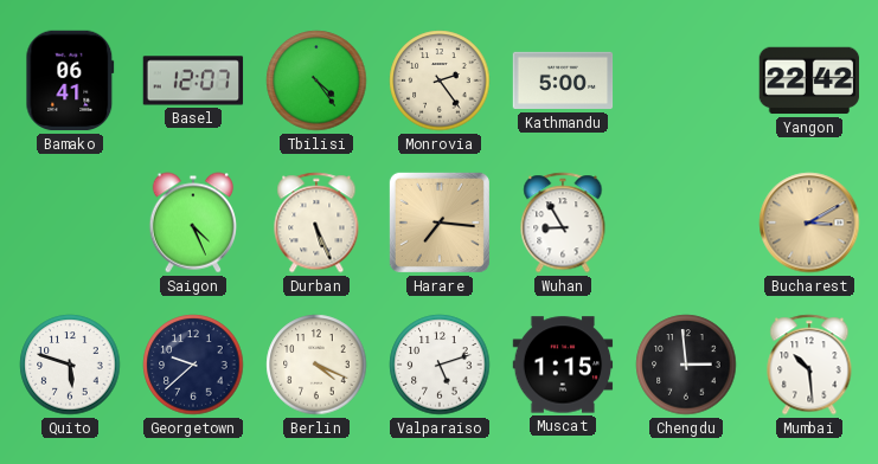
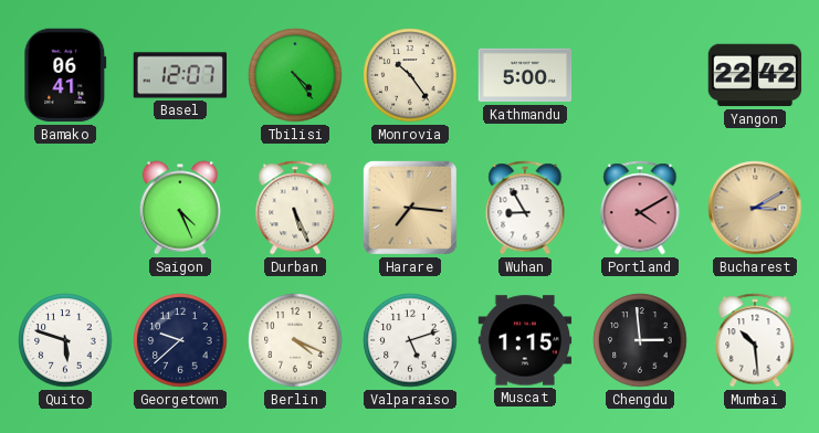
Monrovia: 2:24 -> 10:24 (410, 75)
Portland: none -> 4:10 (640, 208)
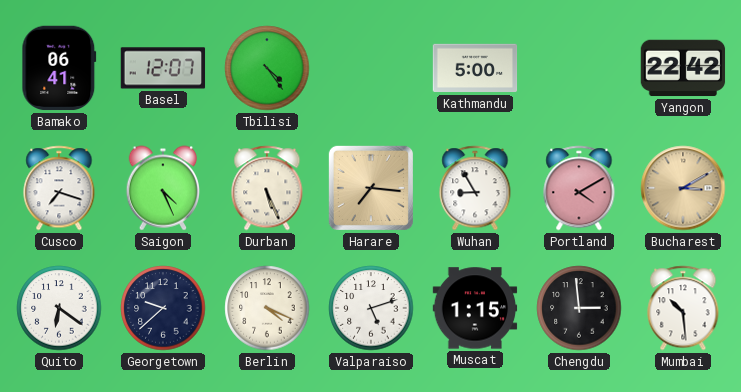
Monrovia: 10:24 -> none (410, 75)
Cusco: none -> 7:18 (59, 188)
Quito: 5:48 -> 6:21 (59, 308)
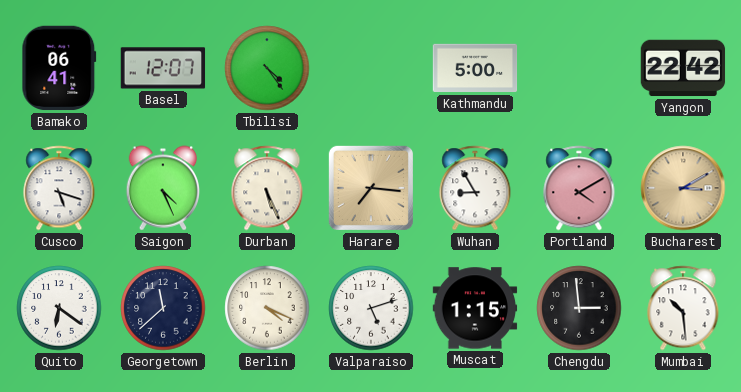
Cusco: 7:18 -> 5:18 (59, 188)
Georgetown: 9:38 -> 11:38 (163, 308)
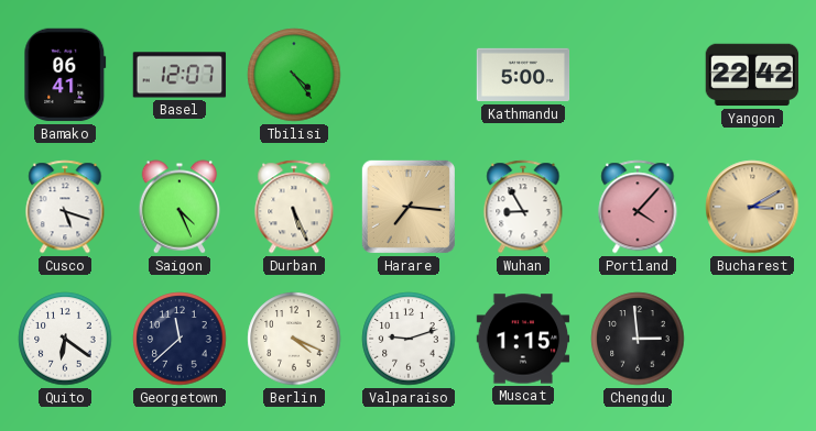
Portland: 4:10 -> 4:07 (638, 207)
Valparaiso: 5:12 -> 9:12 (409, 339)
Mumbai: 10:29 -> none (683, 308)
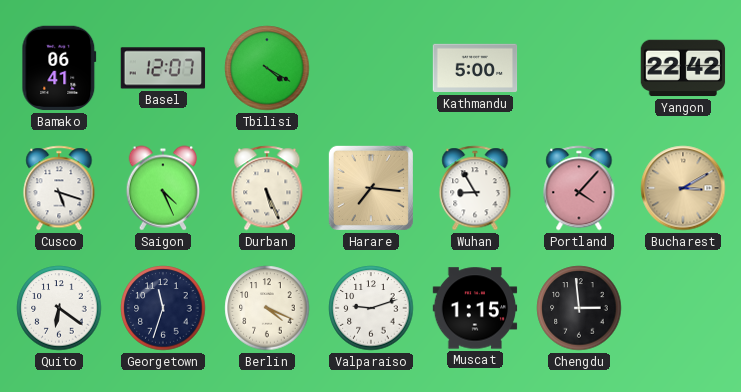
Tbilisi: 4:24 -> 4:20 (267, 68)
Georgetown: 11:38 -> 11:33 (163, 308)
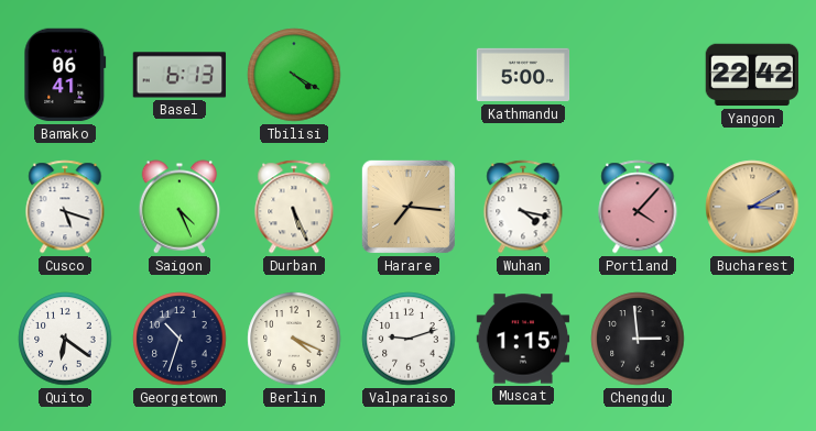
Basel: 12:07 -> 6:13 (179, 75)
Wuhan: 8:55 -> 4:17 (523, 207)
Georgetown: 11:33 -> 10:33 (179, 339)
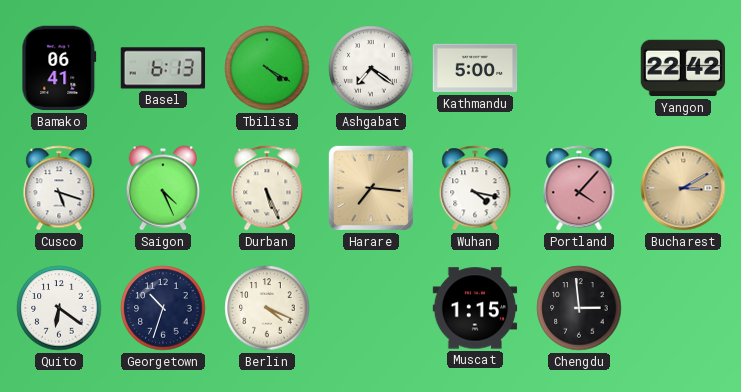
Ashgabat: none -> 7:21 (371, 68)
Valparaiso: 9:12 -> none (409, 339)
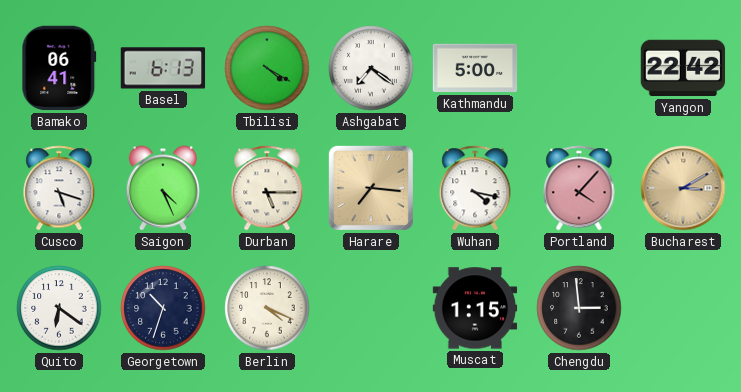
Durban: 5:26 -> 5:15 (267, 188)
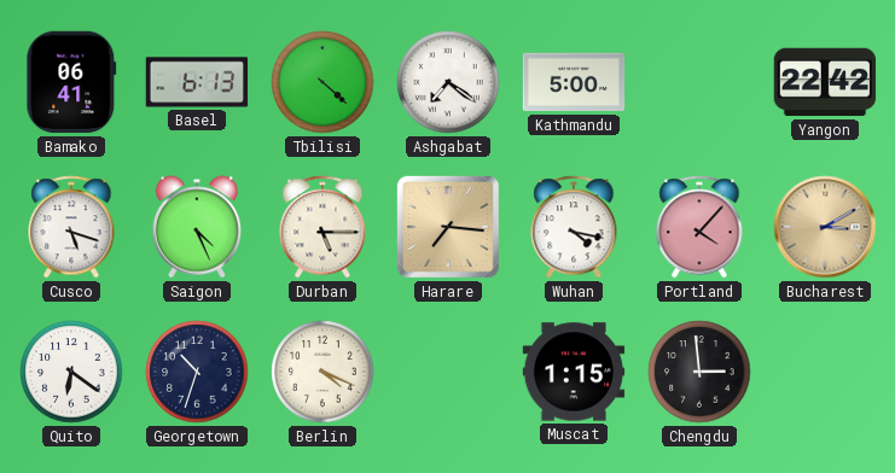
Tbilisi: 4:20 -> 4:22 (322, 82)
